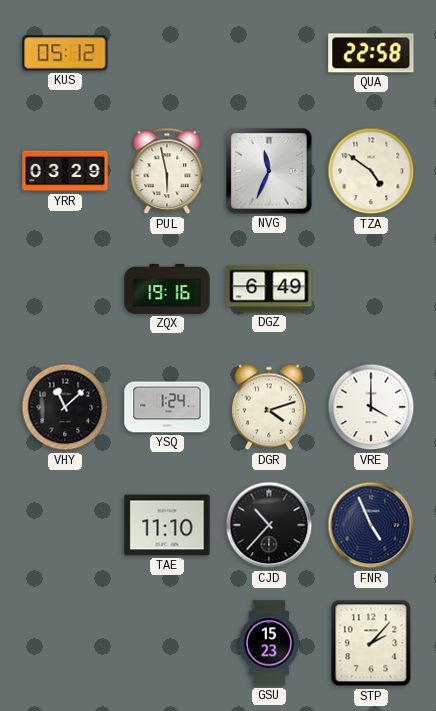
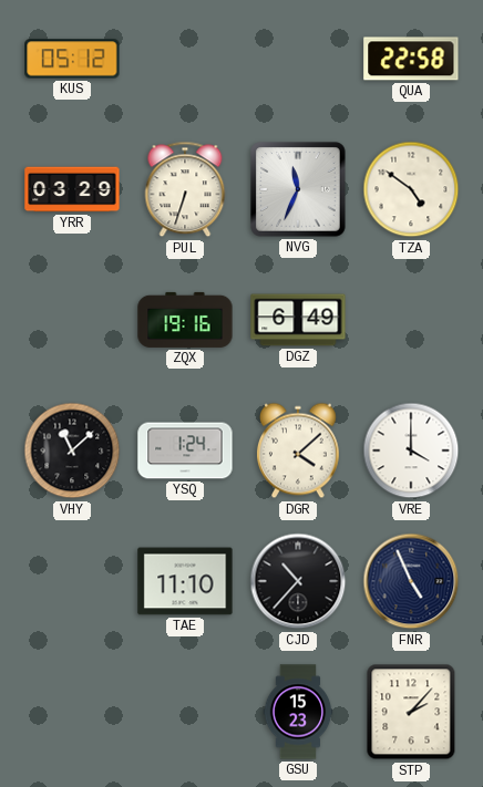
PUL: 5:58 -> 6:33 (185, 189)
DGR: 4:12 -> 4:08 (298, 451)
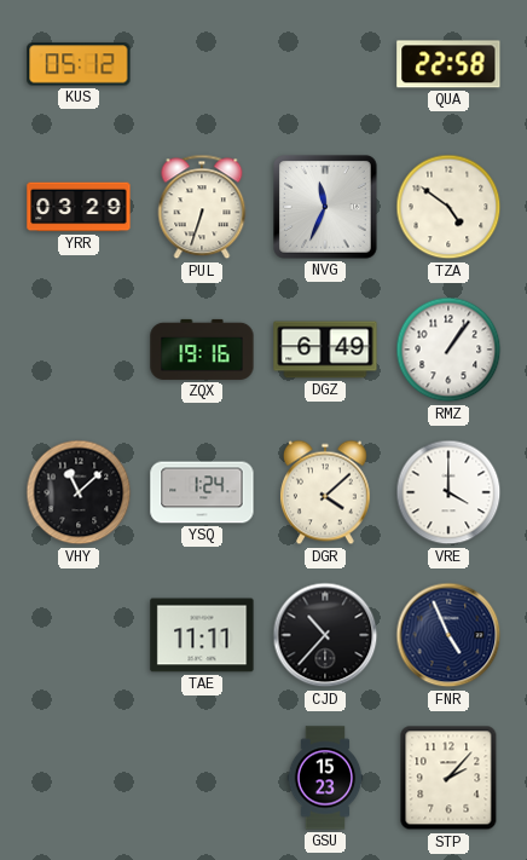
RMZ: none -> 1:06 (448, 350)
TAE: 11:10 -> 11:11 (202, 635)
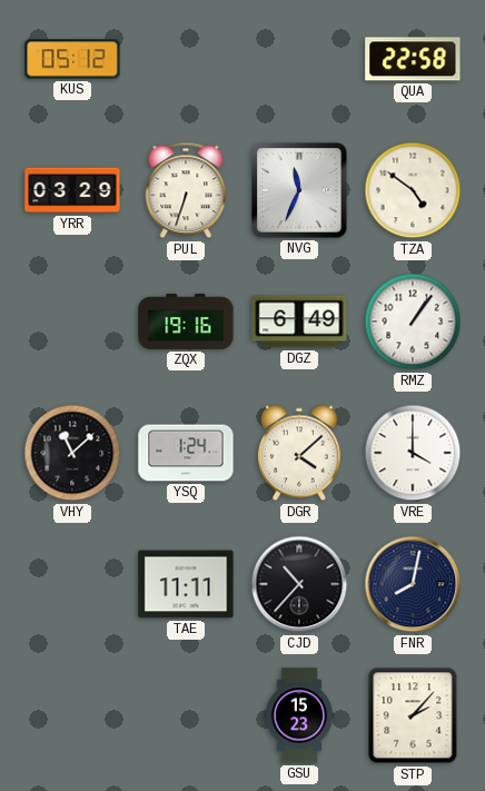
FNR: 4:56 -> 8:02 (413, 584)
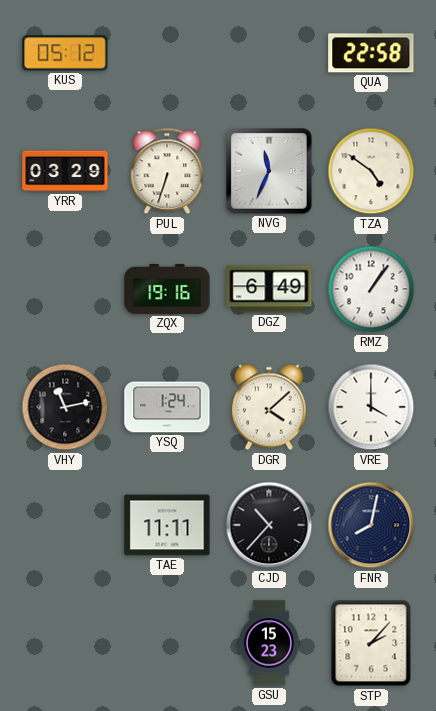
VHY: 11:08 -> 11:13 (65, 407)
